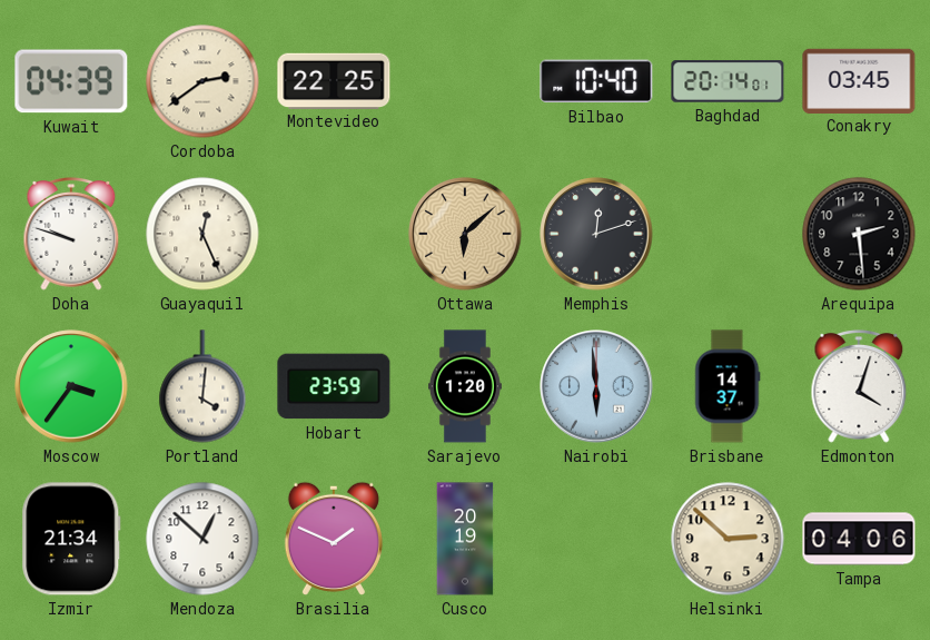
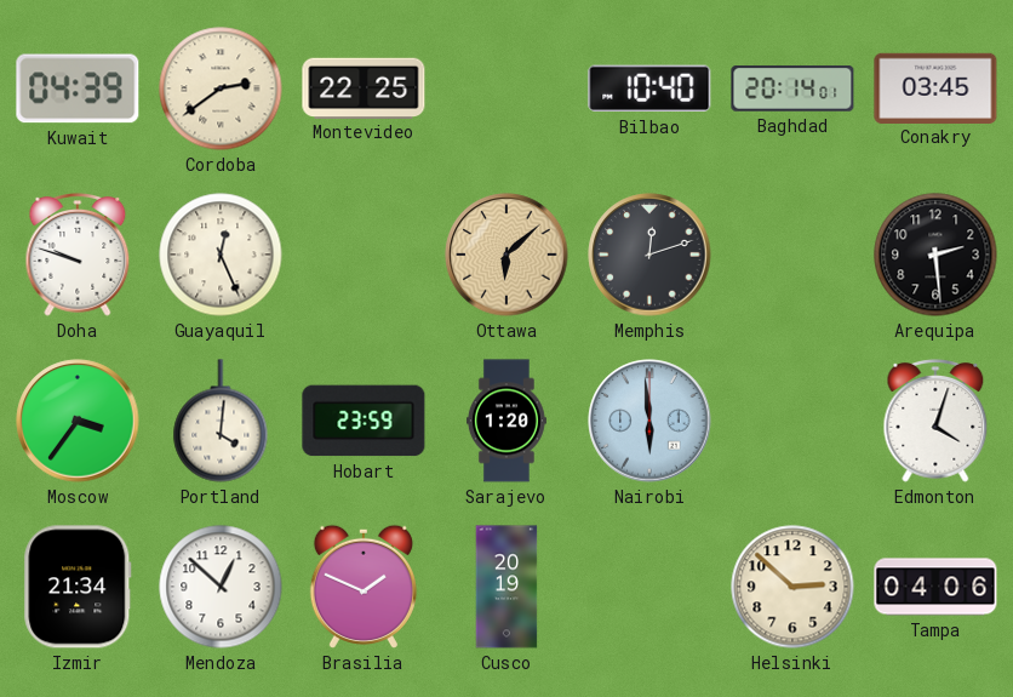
Brisbane: 14:37 -> none (728, 386)
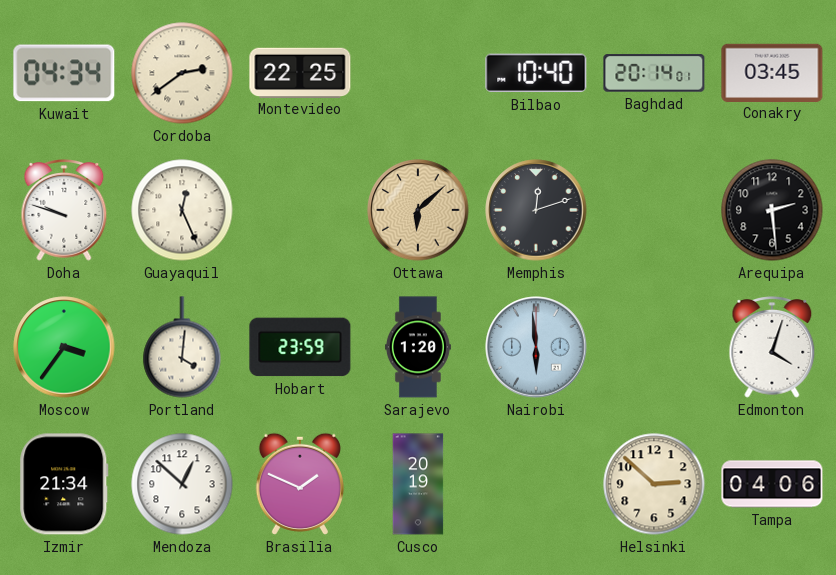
Kuwait: 04:39 -> 04:34 (64, 73)
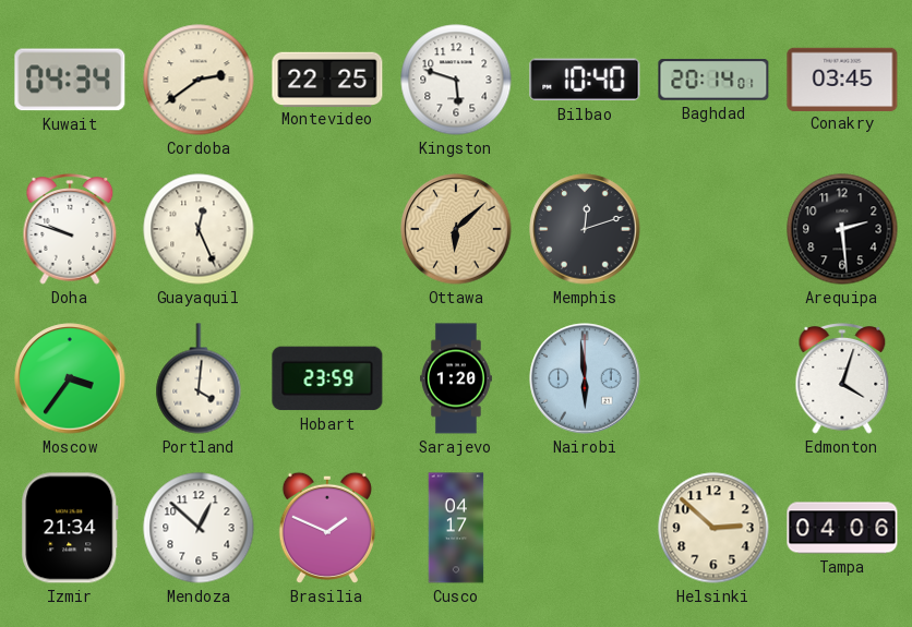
Kingston: none -> 5:48 (456, 80)
Cusco: 20:19 -> 04:17 (456, 528)
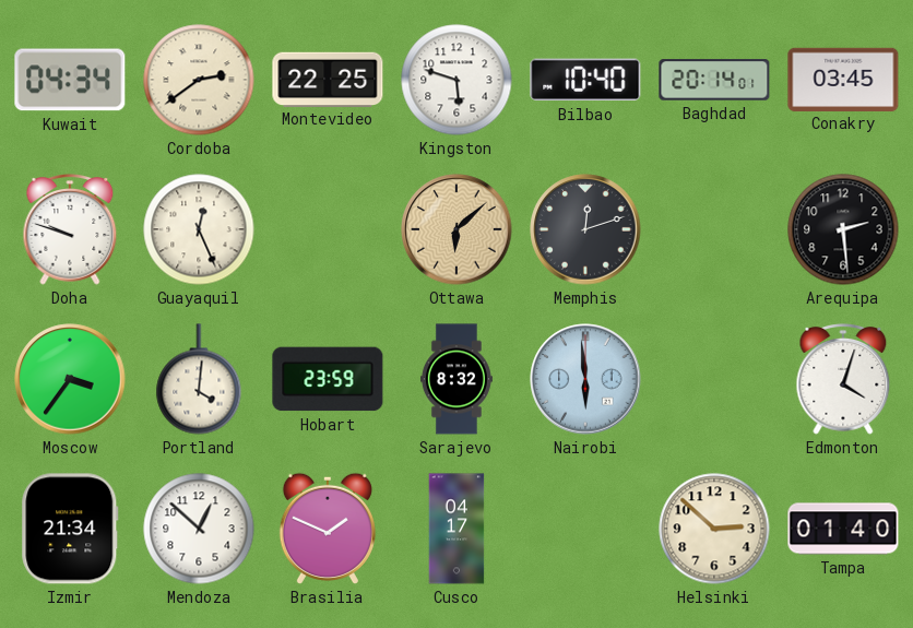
Sarajevo: 1:20 -> 8:32 (456, 379)
Tampa: 04:06 -> 01:40 (843, 529)
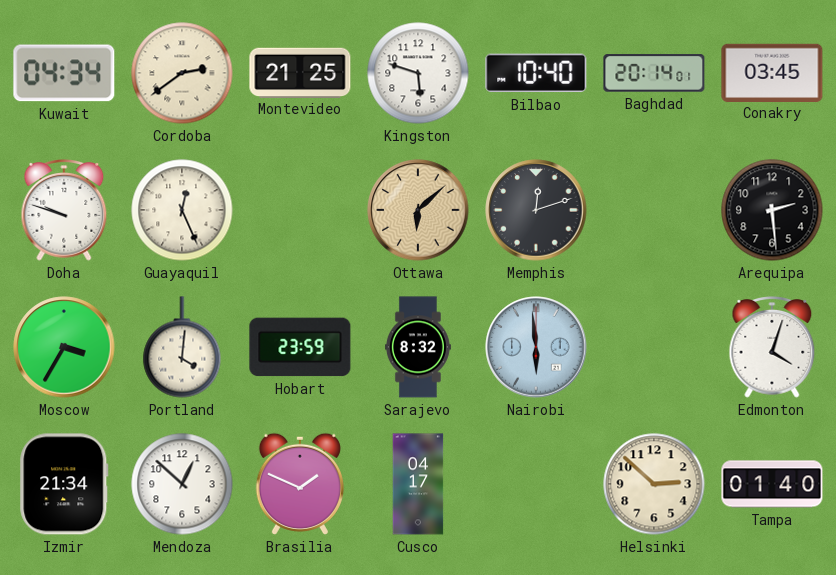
Montevideo: 22:25 -> 21:25 (300, 72)
Moscow: 3:36 -> 3:35 (64, 347)
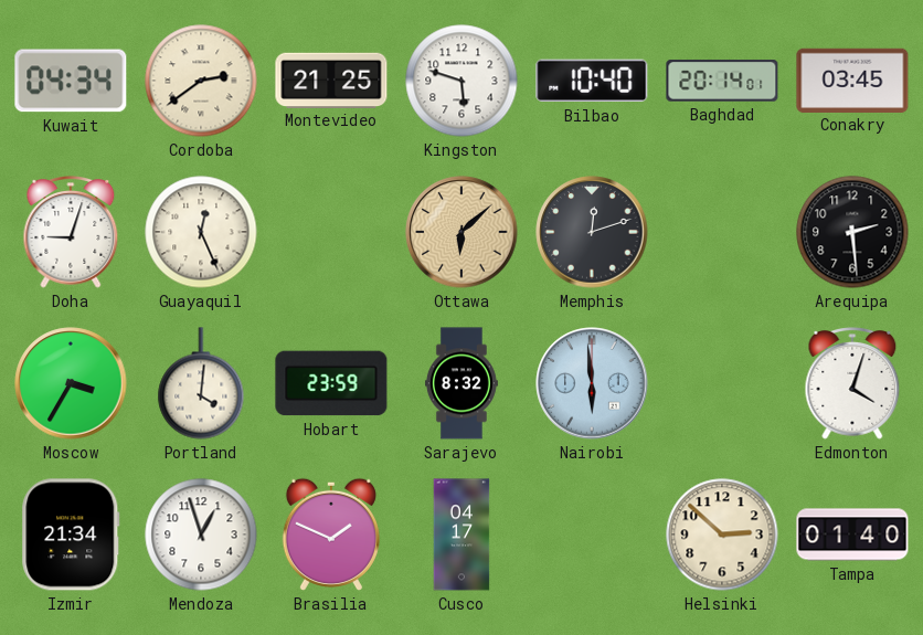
Doha: 9:48 -> 9:03 (71, 233)
Mendoza: 12:52 -> 12:57 (201, 535)
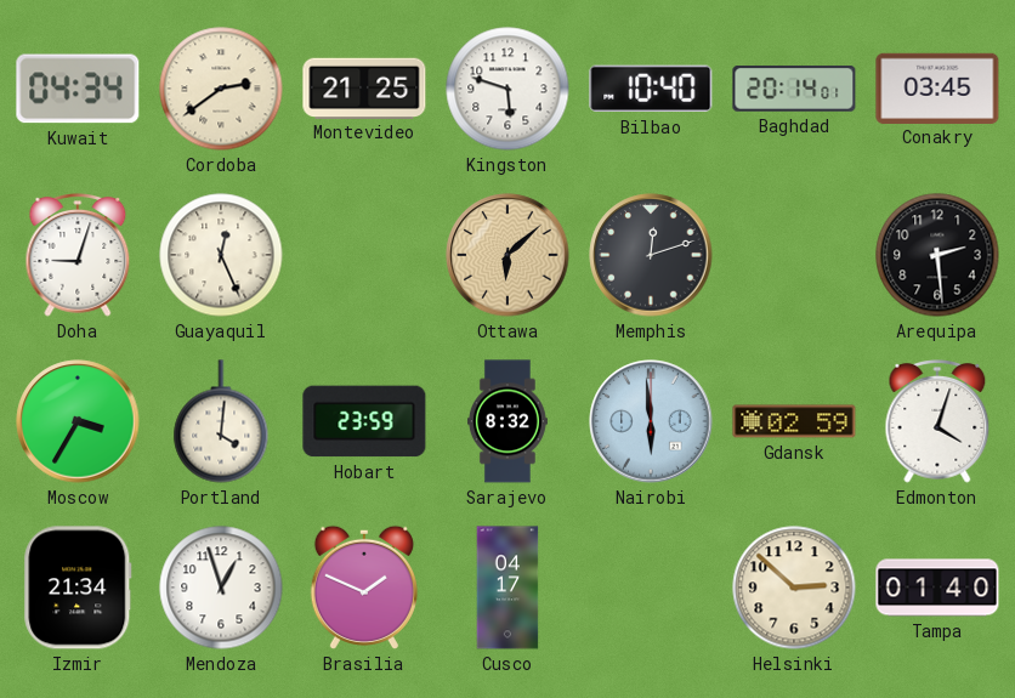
Gdansk: none -> 02:59 (794, 421)
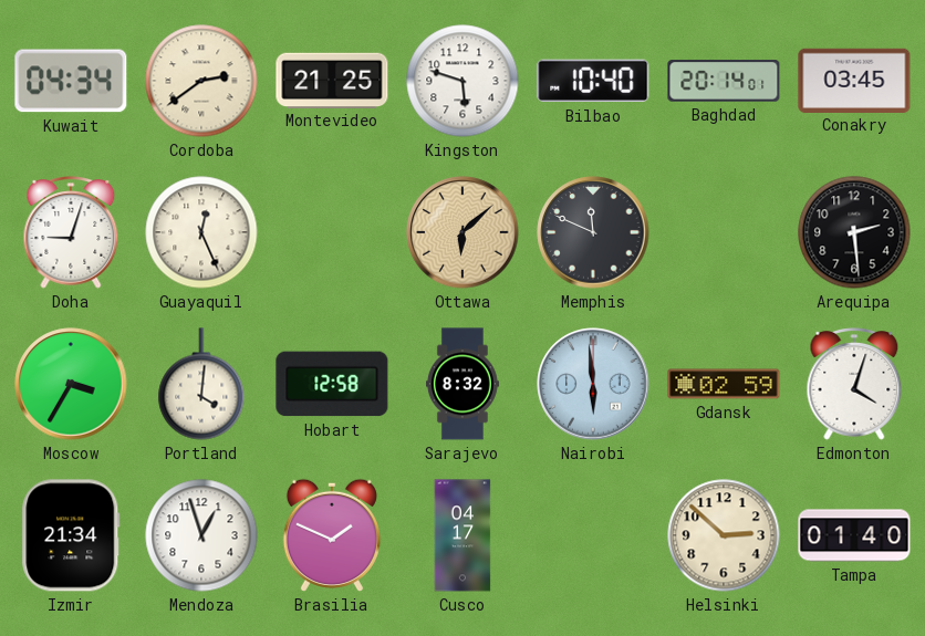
Memphis: 12:12 -> 11:49 (593, 232)
Hobart: 23:59 -> 12:58 (332, 384)
